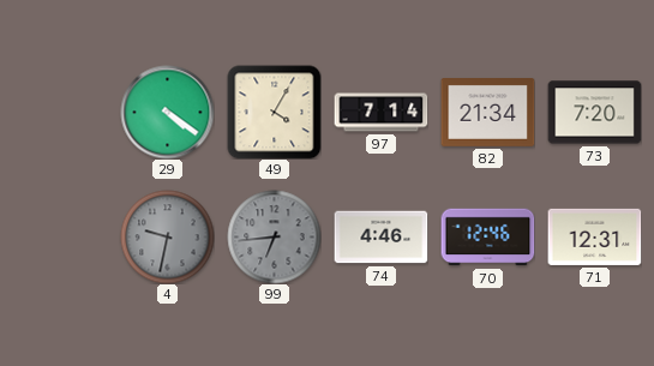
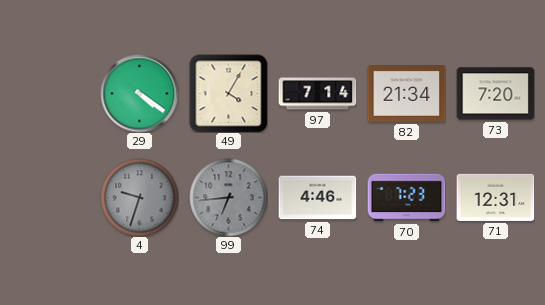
4: 9:32 -> 9:33 (139, 197)
70: 12:46 -> 7:23 (406, 198)
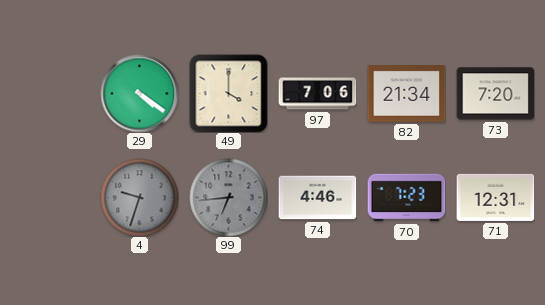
49: 4:05 -> 4:00 (228, 93)
97: 7:14 -> 7:06 (317, 94)
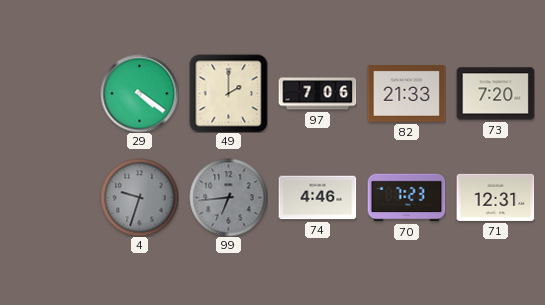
49: 4:00 -> 2:00 (228, 93)
82: 21:34 -> 21:33 (406, 94)
